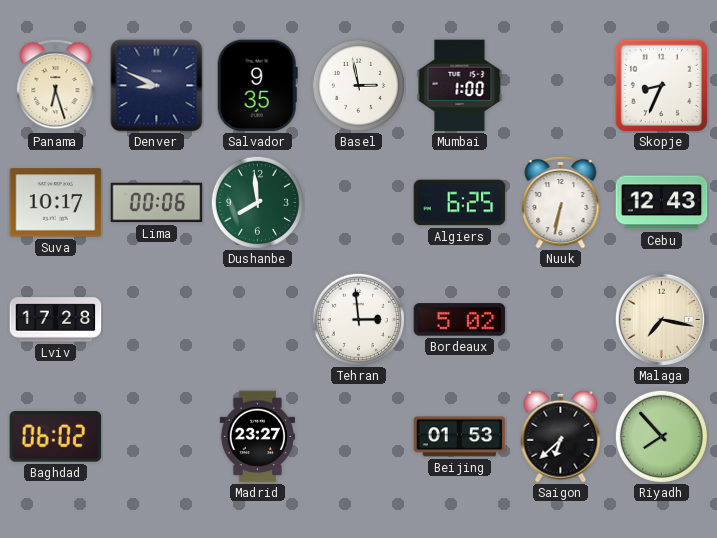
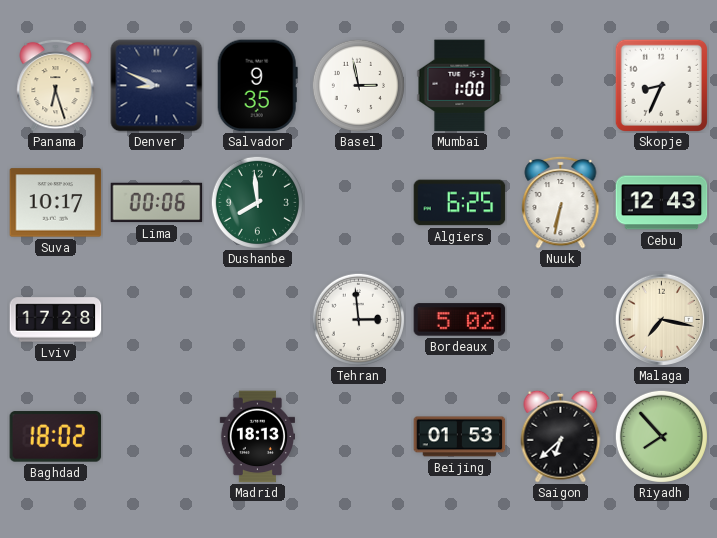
Baghdad: 06:02 -> 18:02 (56, 437)
Madrid: 23:27 -> 18:13 (257, 437)
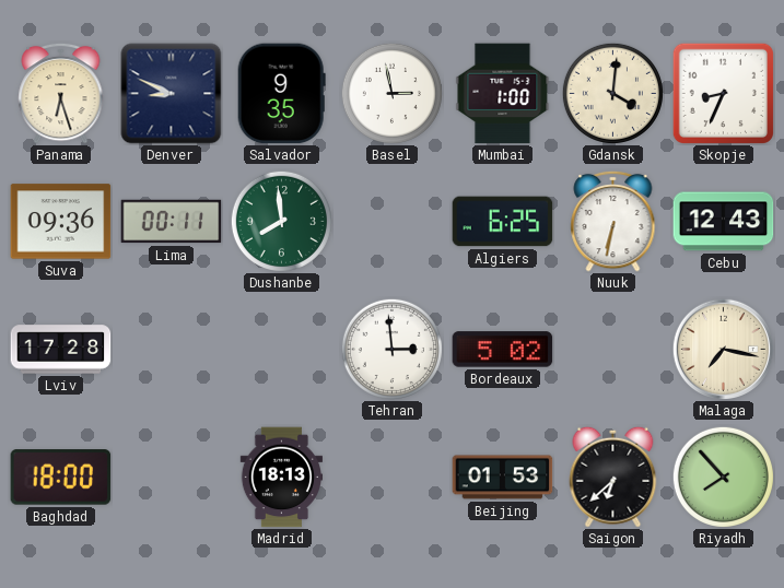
Gdansk: none -> 4:01 (612, 93)
Suva: 10:17 -> 09:36 (61, 222)
Lima: 00:06 -> 00:11 (172, 222)
Baghdad: 18:02 -> 18:00 (61, 478)
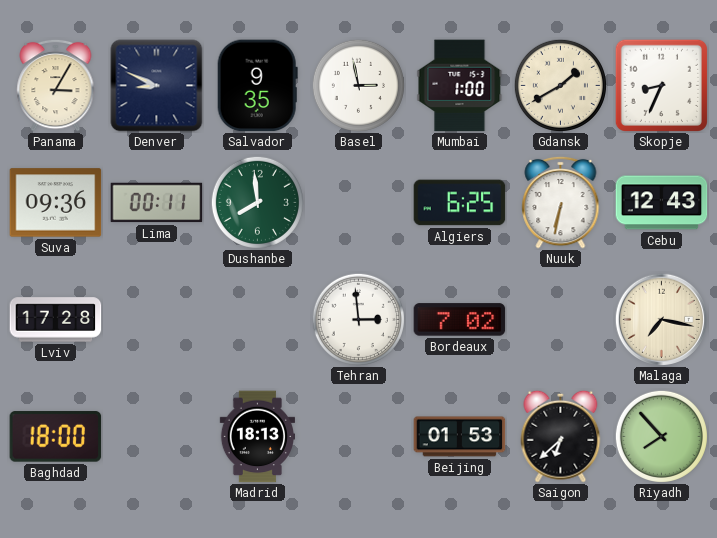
Panama: 6:27 -> 3:05 (56, 85)
Gdansk: 4:01 -> 1:40 (560, 85)
Bordeaux: 5:02 -> 7:02 (460, 320)
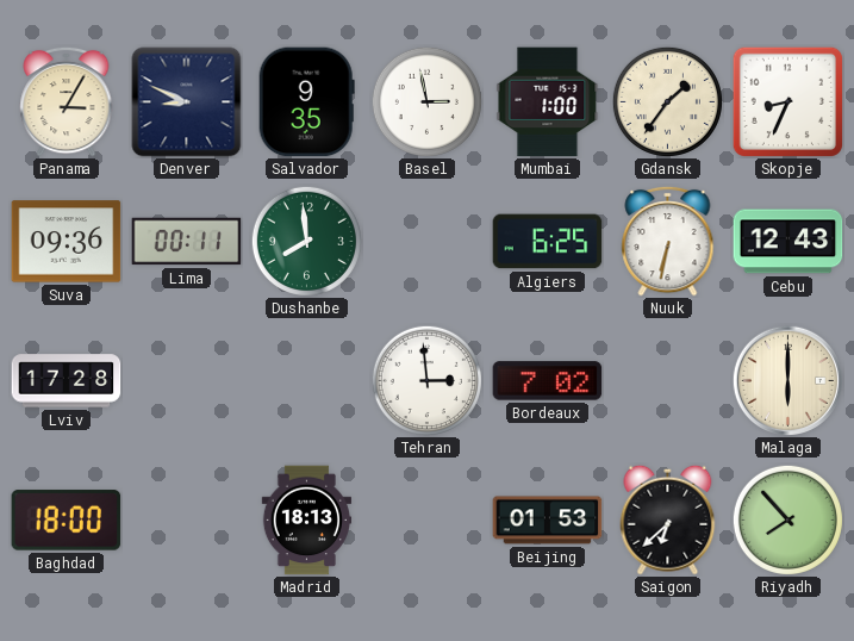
Gdansk: 1:40 -> 1:36 (667, 101)
Malaga: 7:17 -> 6:00 (787, 380)
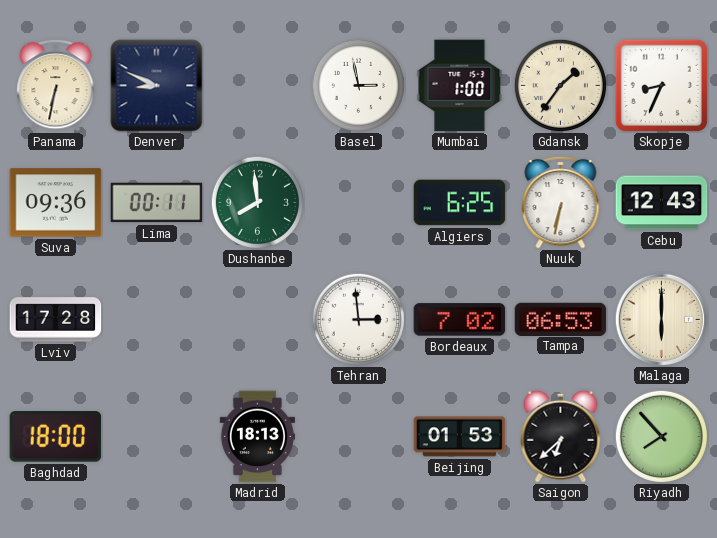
Panama: 3:05 -> 6:32 (56, 85)
Salvador: 9:35 -> none (306, 102)
Tampa: none -> 06:53 (561, 319)
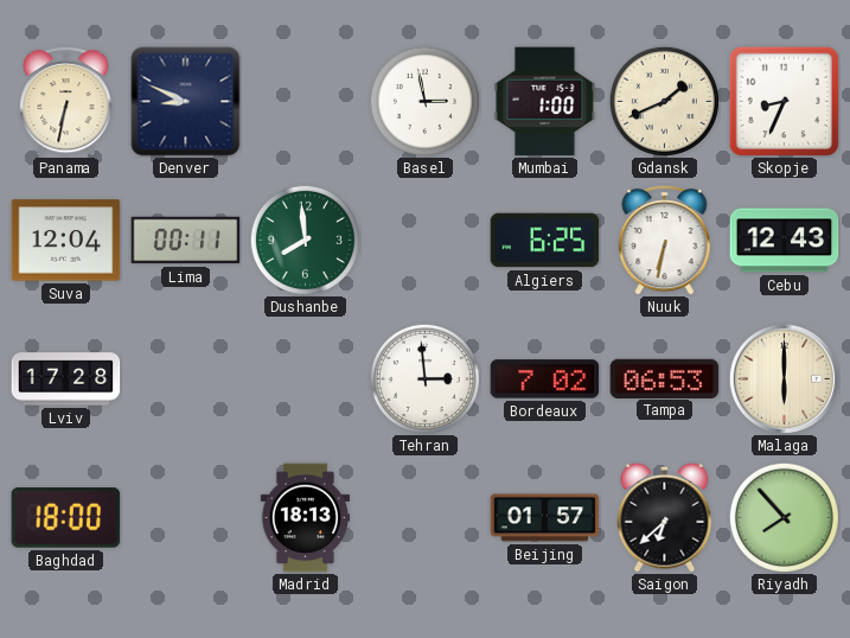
Gdansk: 1:36 -> 1:41 (664, 101)
Suva: 09:36 -> 12:04 (66, 241)
Beijing: 01:53 -> 01:57 (545, 518)
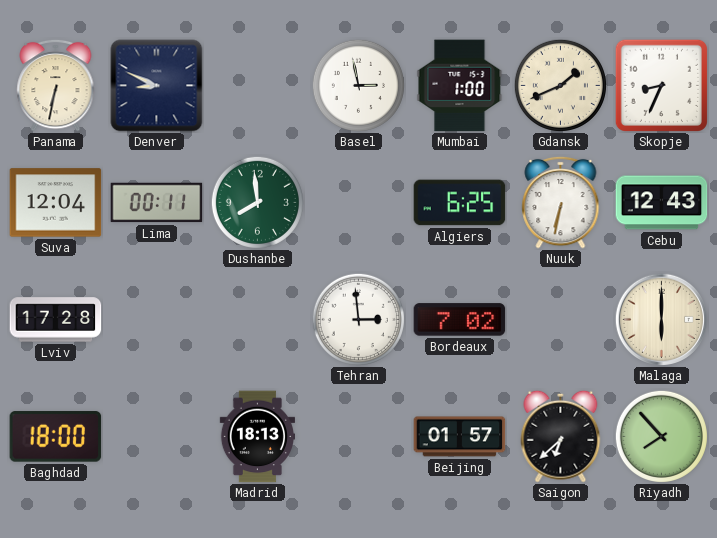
Tampa: 06:53 -> none (665, 378)
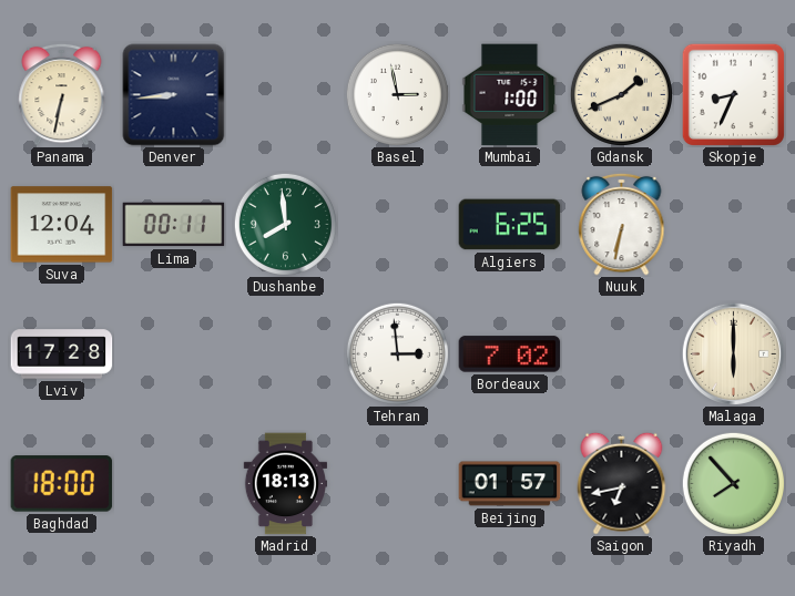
Denver: 8:49 -> 8:44 (174, 95)
Cebu: 12:43 -> none (662, 203)
Saigon: 6:38 -> 6:43 (622, 483)
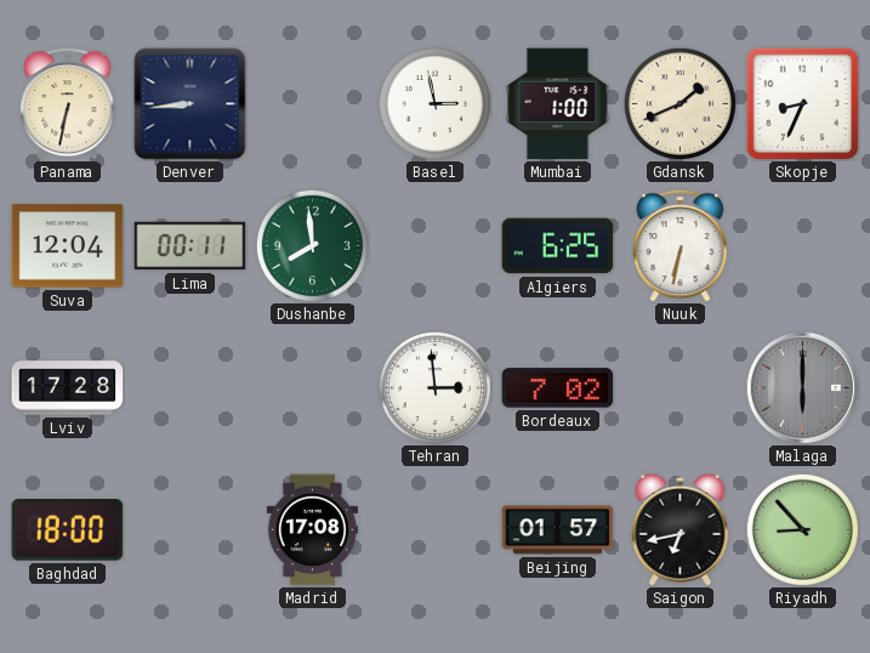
Malaga dial: cream -> grey (802, 387)
Madrid: 18:13 -> 17:08 (312, 530)
Riyadh: 7:53 -> 8:53 (802, 529)
